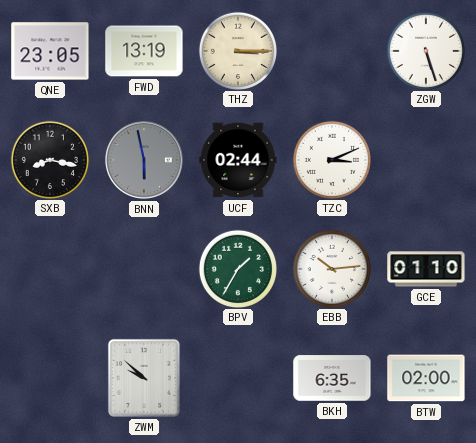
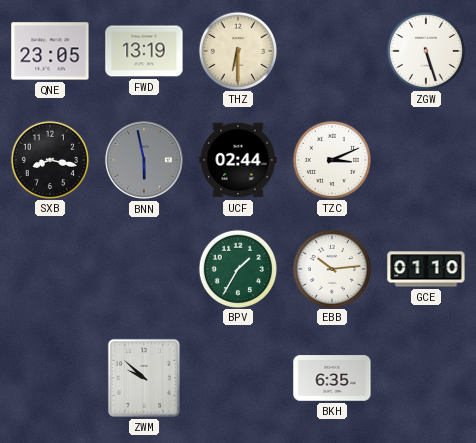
THZ: 3:15 -> 6:30 (237, 50)
BTW: 02:00 -> none (426, 378)
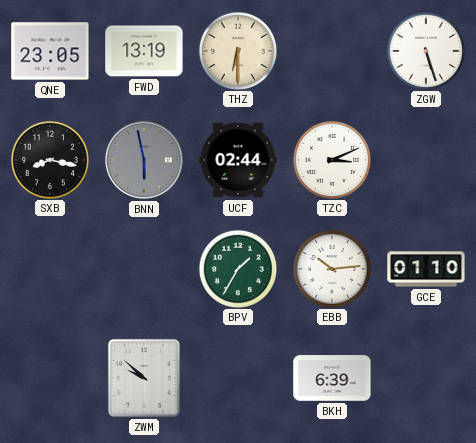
BKH: 6:35 -> 6:39 (332, 378)
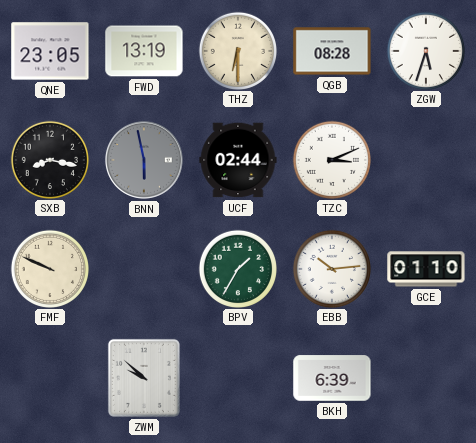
QGB: none -> 08:28 (332, 51)
ZGW: 5:27 -> 5:33 (425, 50)
FMF: none -> 9:49 (49, 268)
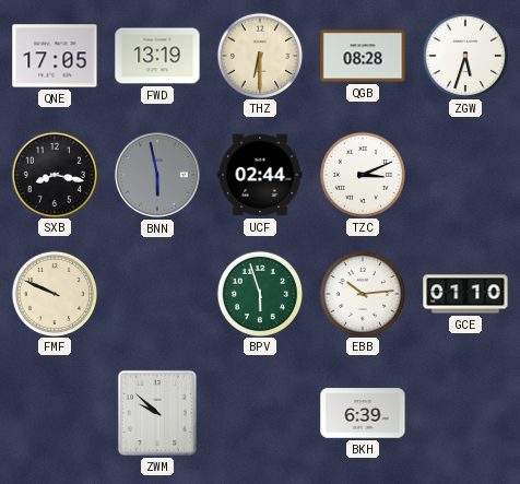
QNE: 23:05 -> 17:05 (55, 56)
BPV: 1:35 -> 5:57 (259, 293)
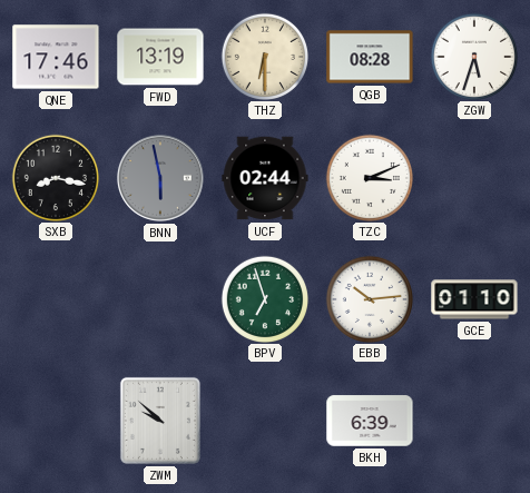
QNE: 17:05 -> 17:46 (56, 57)
FMF: 9:49 -> none (54, 293)
BPV: 5:57 -> 6:57 (264, 298)
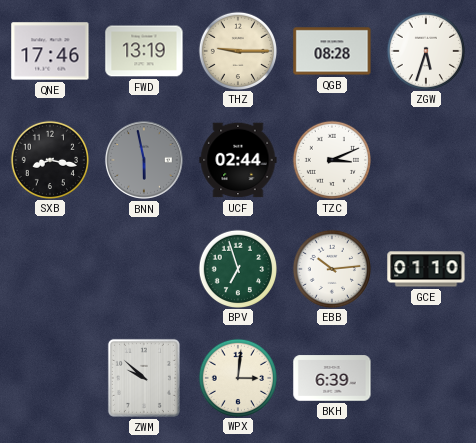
THZ: 6:30 -> 9:15 (237, 50)
WPX: none -> 3:01 (237, 377)
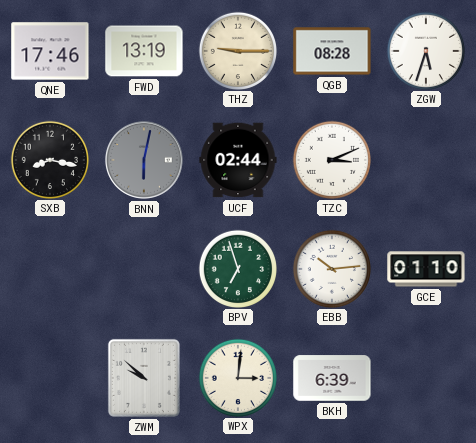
BNN: 5:58 -> 6:02 (144, 160)
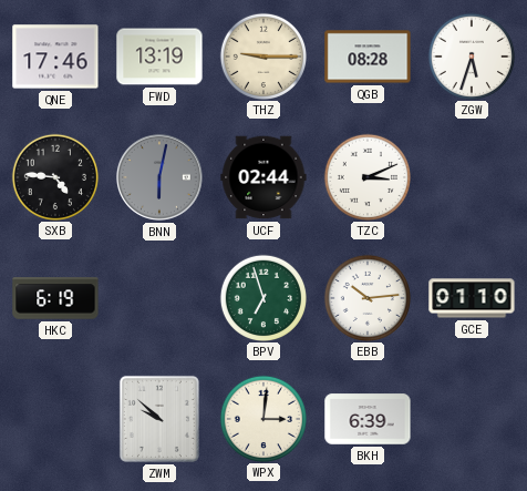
SXB: 8:17 -> 4:46 (54, 176)
HKC: none -> 6:19 (55, 298)
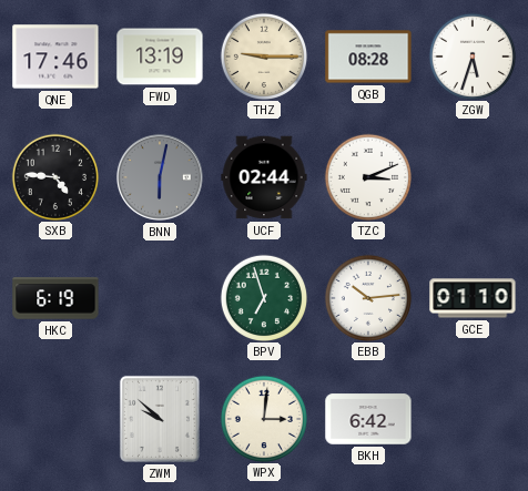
BKH: 6:39 -> 6:42 (368, 419)
